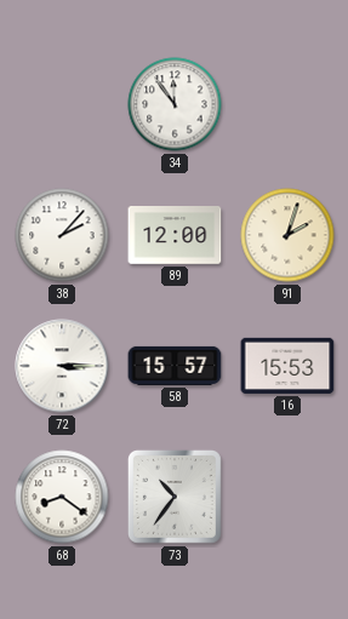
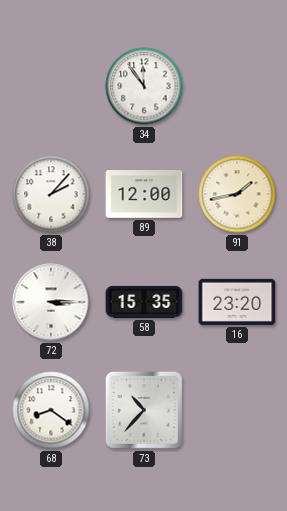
91: 2:03 -> 1:43 (237, 194)
58: 15:57 -> 15:35 (144, 302)
16: 15:53 -> 23:20 (237, 302)
73: 10:36 -> 10:37 (144, 410)
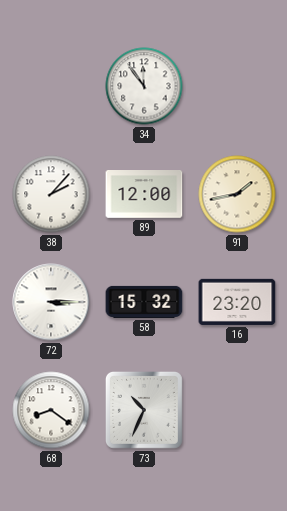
58: 15:35 -> 15:32 (144, 302)
73: 10:37 -> 10:34 (144, 410)
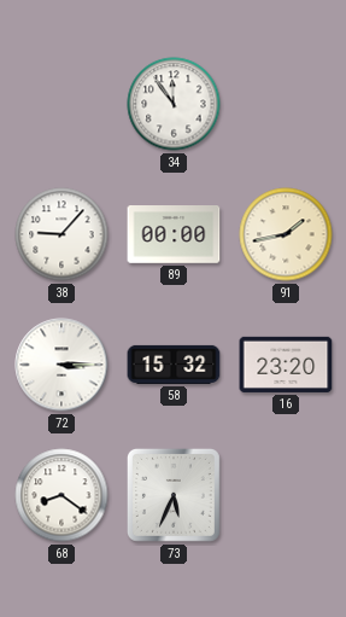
38: 2:07 -> 9:07 (61, 234)
89: 12:00 -> 00:00 (174, 235)
73: 10:34 -> 5:34 (174, 495)
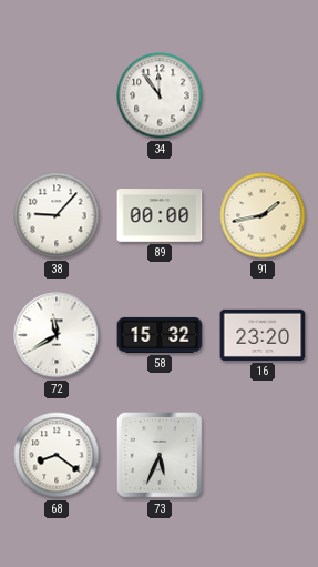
72: 3:15 -> 11:40 (57, 335)
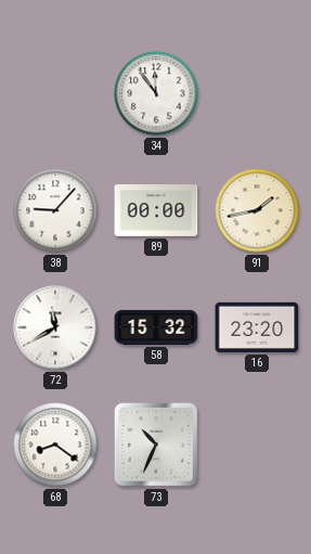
73: 5:34 -> 10:34 (156, 445)
